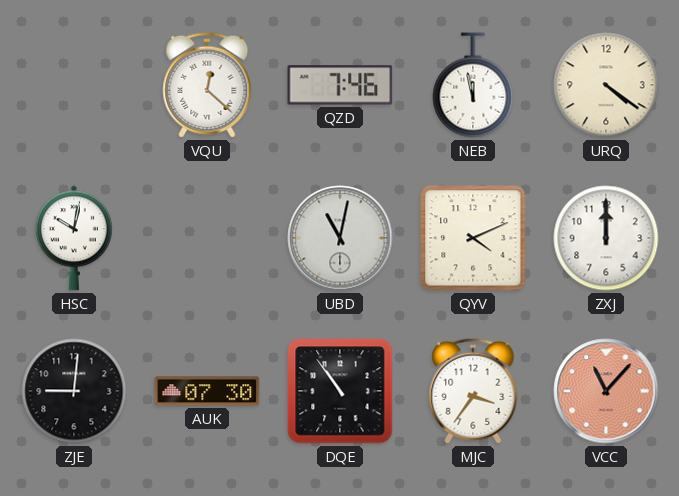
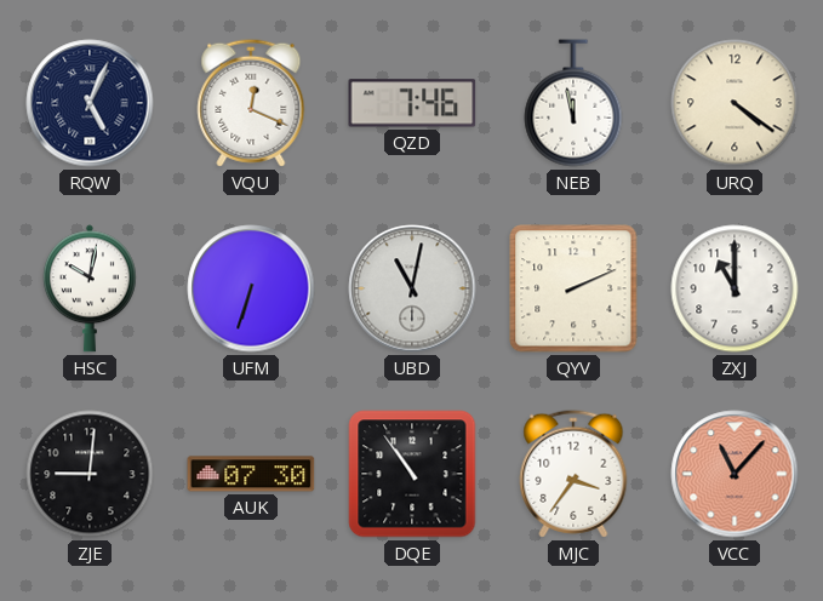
RQW: none -> 5:04 (90, 103)
VQU: 12:22 -> 12:19 (251, 103)
UFM: none -> 6:33 (251, 288)
QYV: 4:11 -> 2:11 (573, 288)
ZXJ: 12:00 -> 11:00 (735, 288)
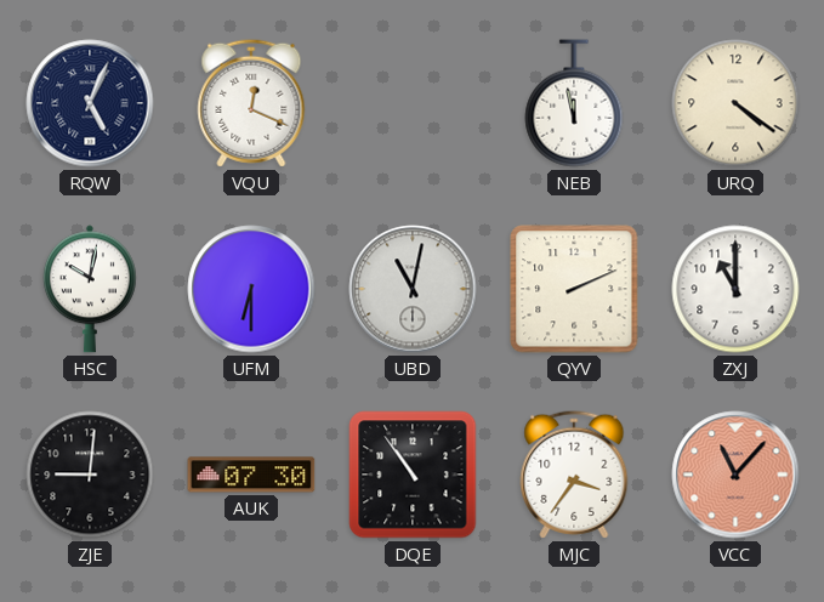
QZD: 7:46 -> none (412, 103)
UFM: 6:33 -> 6:30 (251, 289)
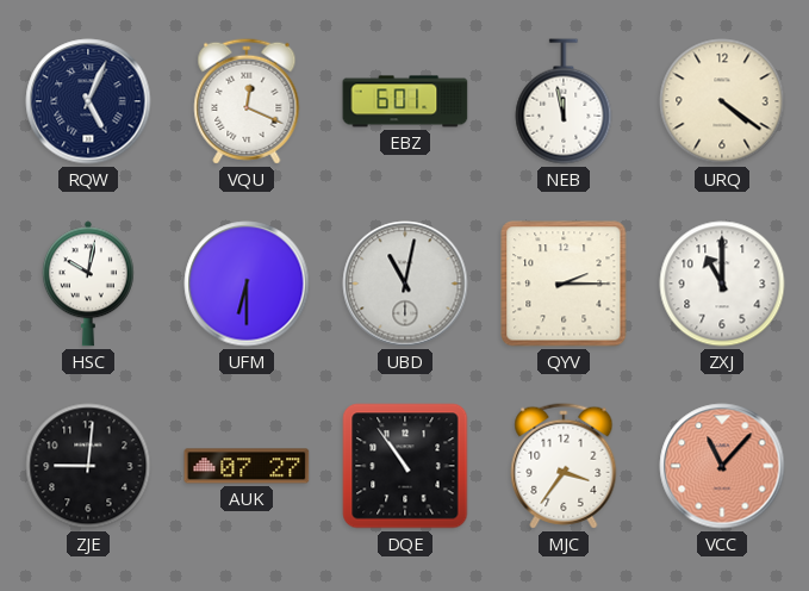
EBZ: none -> 6:01 (405, 101)
QYV: 2:11 -> 2:15 (564, 284)
AUK: 07:30 -> 07:27 (247, 466)
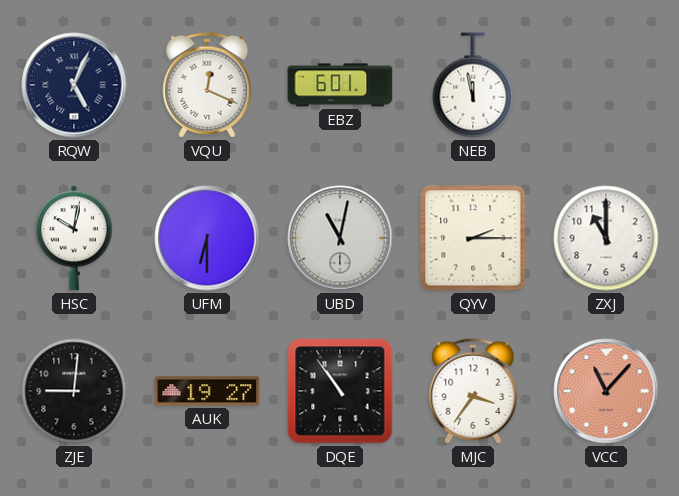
URQ: 4:21 -> none (722, 101)
AUK: 07:27 -> 19:27 (207, 391)
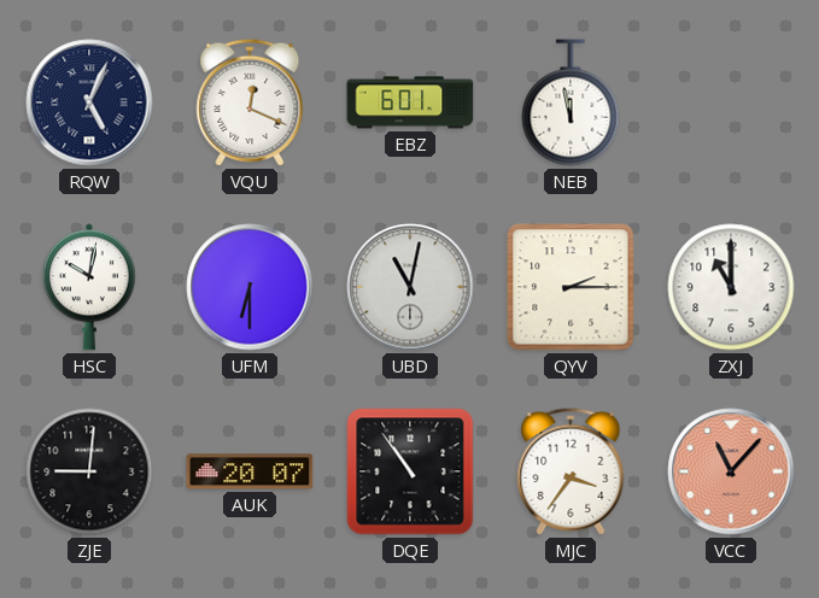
AUK: 19:27 -> 20:07 (250, 471)
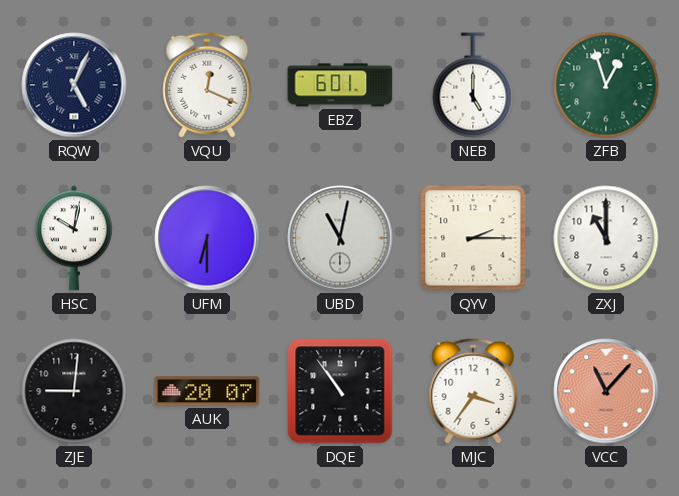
NEB: 11:58 -> 5:00 (473, 85)
ZFB: none -> 12:57 (606, 85)
